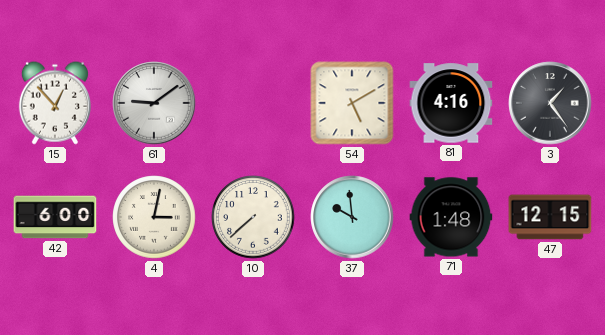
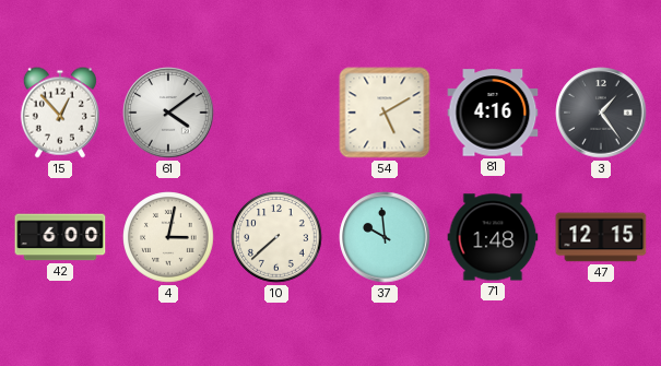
61: 9:09 -> 4:09 (168, 113)
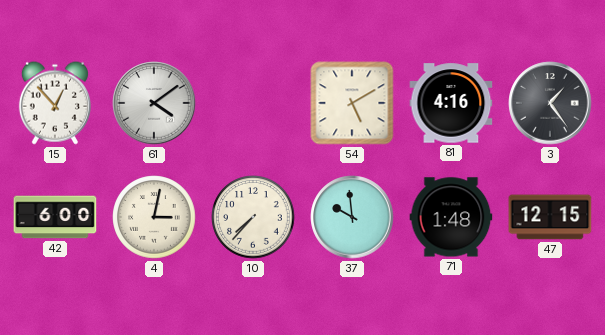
10: 7:38 -> 7:37 (253, 217)
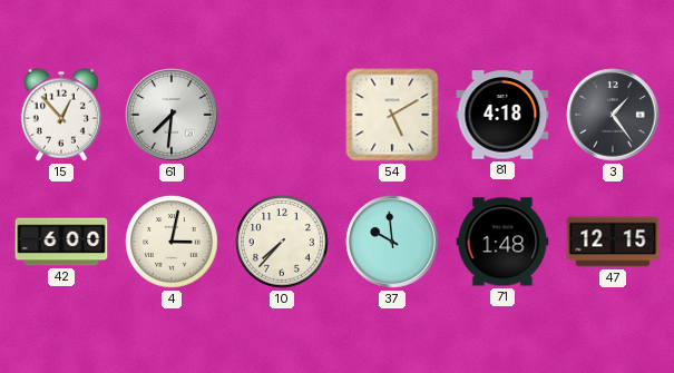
61: 4:09 -> 7:31 (172, 115)
81: 4:16 -> 4:18 (502, 115)
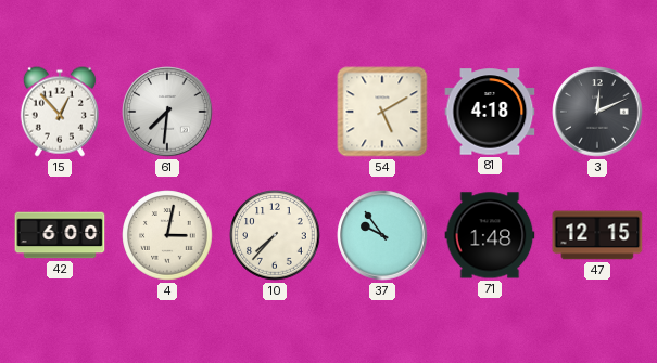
3: 1:24 -> 12:11 (597, 112)
37: 9:59 -> 9:54 (382, 235)
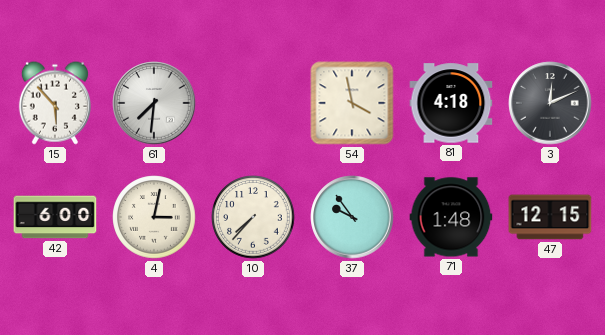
15: 12:53 -> 5:53 (55, 103)
54: 5:10 -> 3:58 (352, 103)
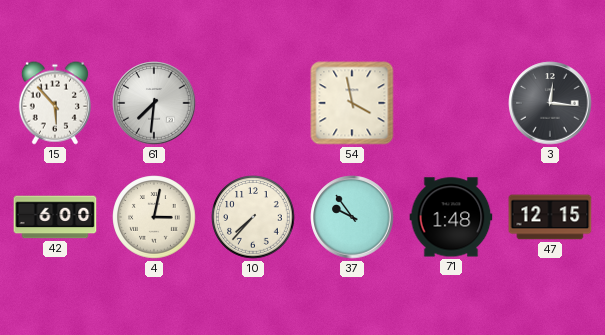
81: 4:18 -> none (451, 103)
3: 12:11 -> 12:16 (550, 103)
